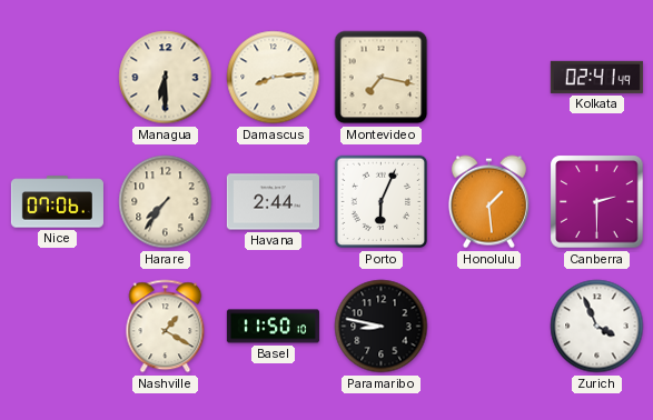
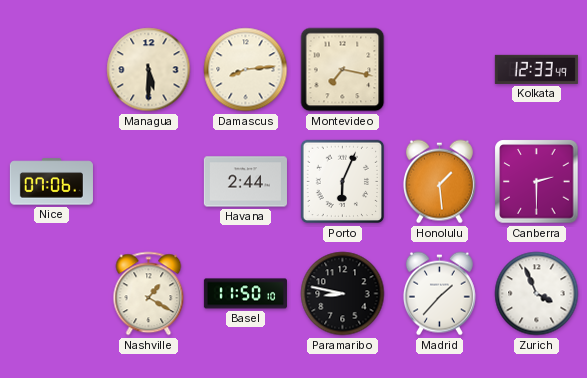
Managua: 6:30 -> 5:30 (149, 70)
Kolkata: 02:41 -> 12:33 (536, 69)
Harare: 7:36 -> none (166, 202)
Madrid: none -> 1:37 (439, 294)
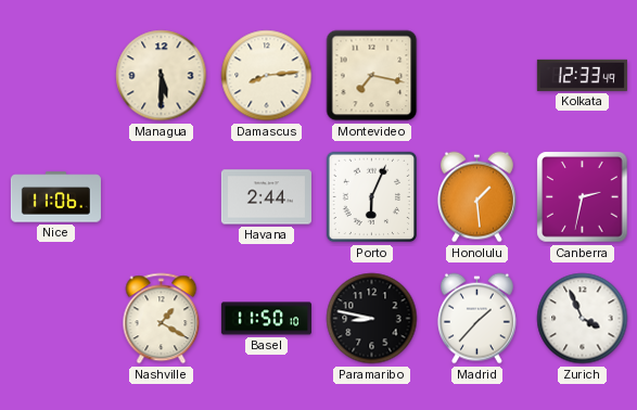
Nice: 07:06 -> 11:06 (55, 197)
Canberra: 2:30 -> 2:32 (583, 197)
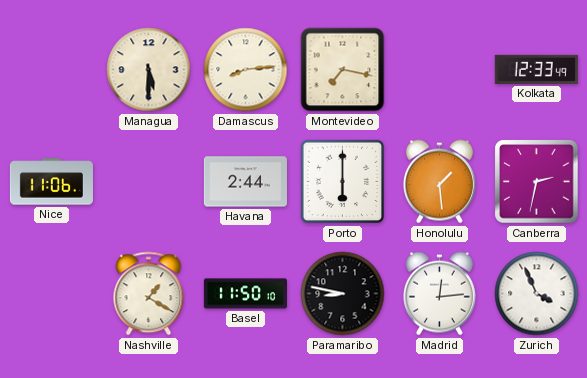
Porto: 6:04 -> 6:00 (343, 182)
Madrid: 1:37 -> 12:14 (439, 294)
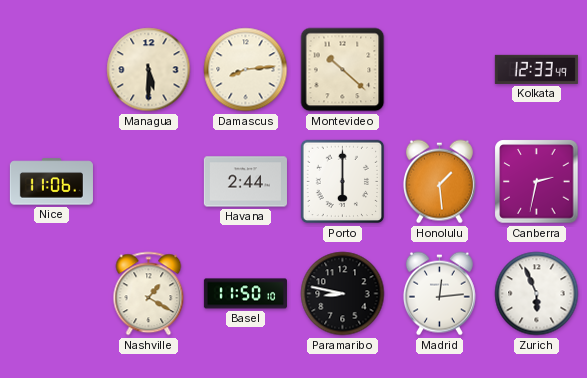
Montevideo: 7:17 -> 10:22 (343, 70)
Zurich: 3:56 -> 5:56 (537, 294)
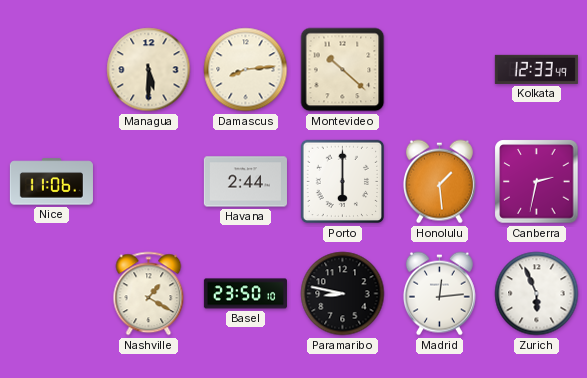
Basel: 11:50 -> 23:50 (245, 294)
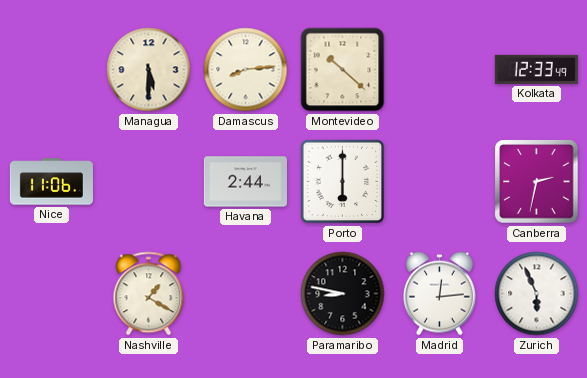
Honolulu: 1:29 -> none (439, 182)
Basel: 23:50 -> none (245, 294)
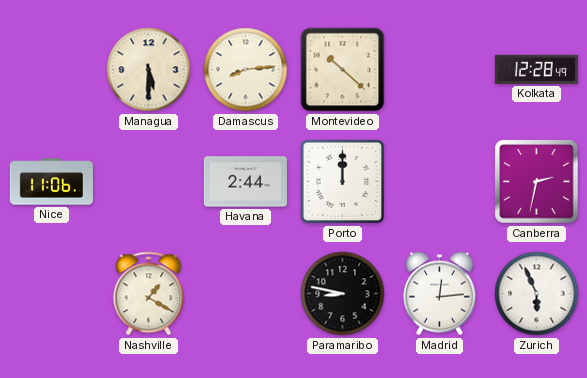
Kolkata: 12:33 -> 12:28 (536, 69)
Porto: 6:00 -> 12:00 (343, 182)
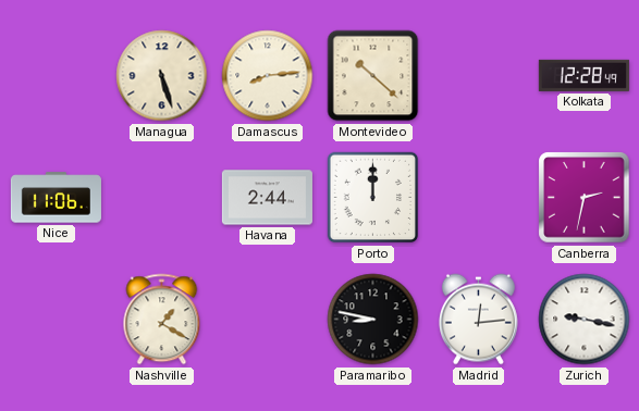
Managua: 5:30 -> 5:27 (162, 76)
Zurich: 5:56 -> 9:17 (585, 320)
